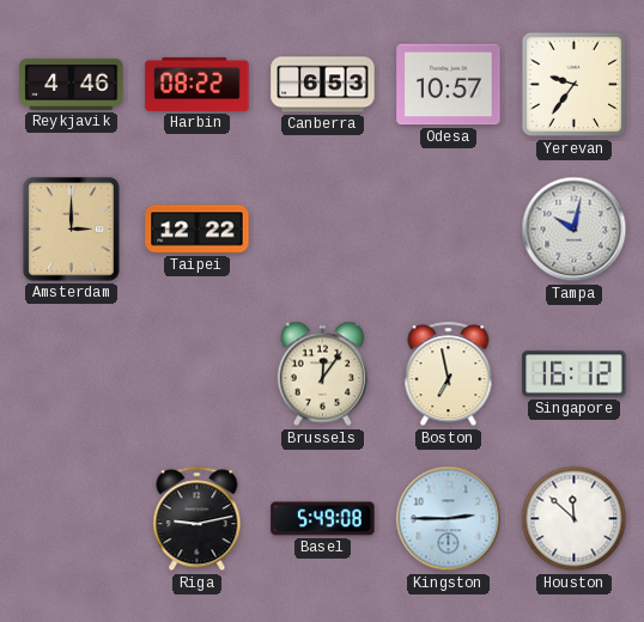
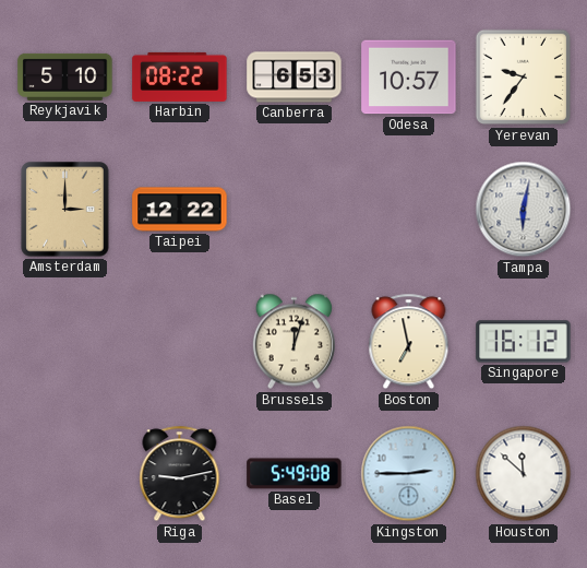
Reykjavik: 4:46 -> 5:10 (65, 76)
Tampa: 10:02 -> 6:02 (524, 210)
Brussels: 12:06 -> 12:03 (293, 342)
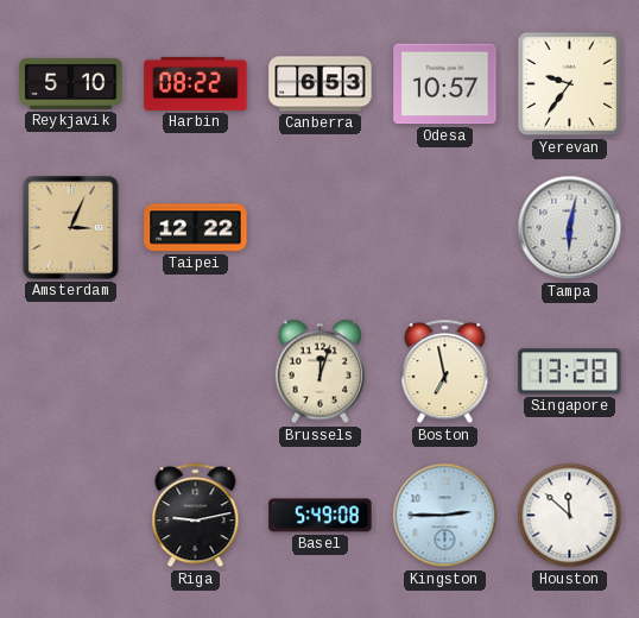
Amsterdam: 3:00 -> 3:04 (71, 228)
Singapore: 16:12 -> 13:28 (570, 372)
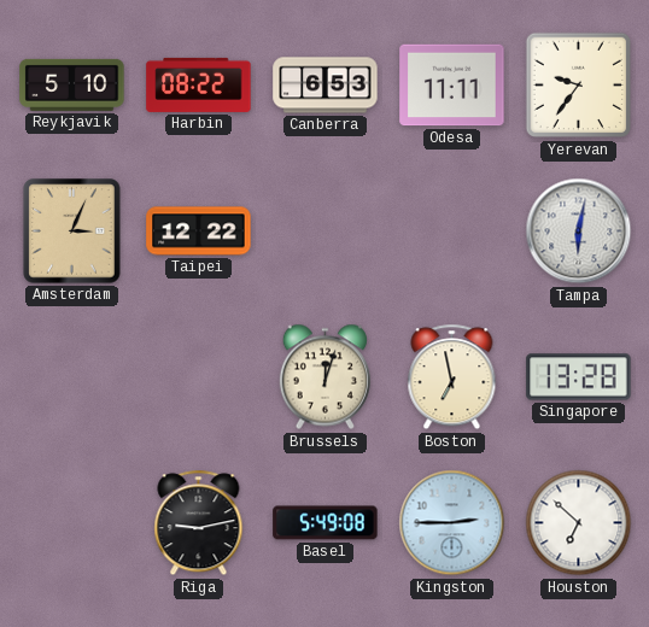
Odesa: 10:57 -> 11:11 (452, 86)
Houston: 11:52 -> 6:52 (579, 523)
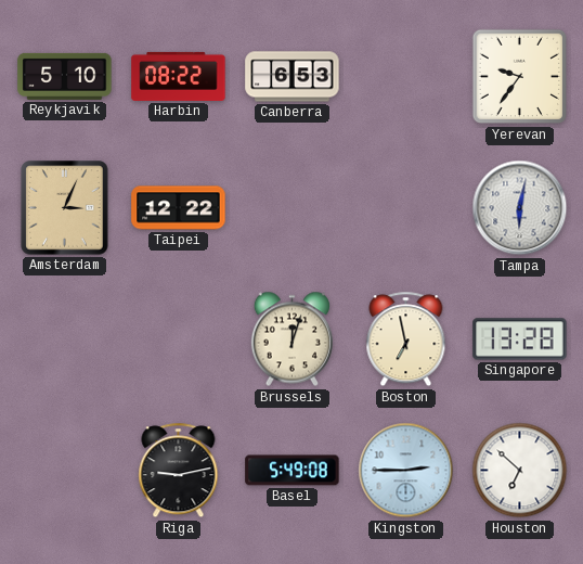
Odesa: 11:11 -> none (452, 86)
